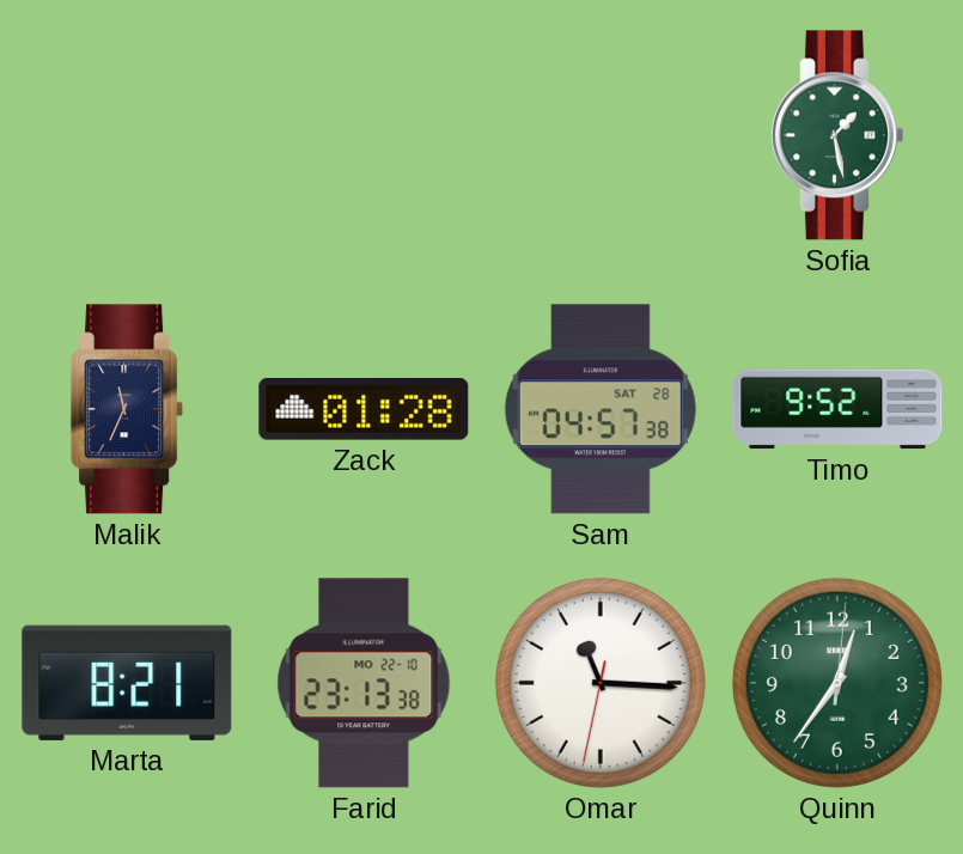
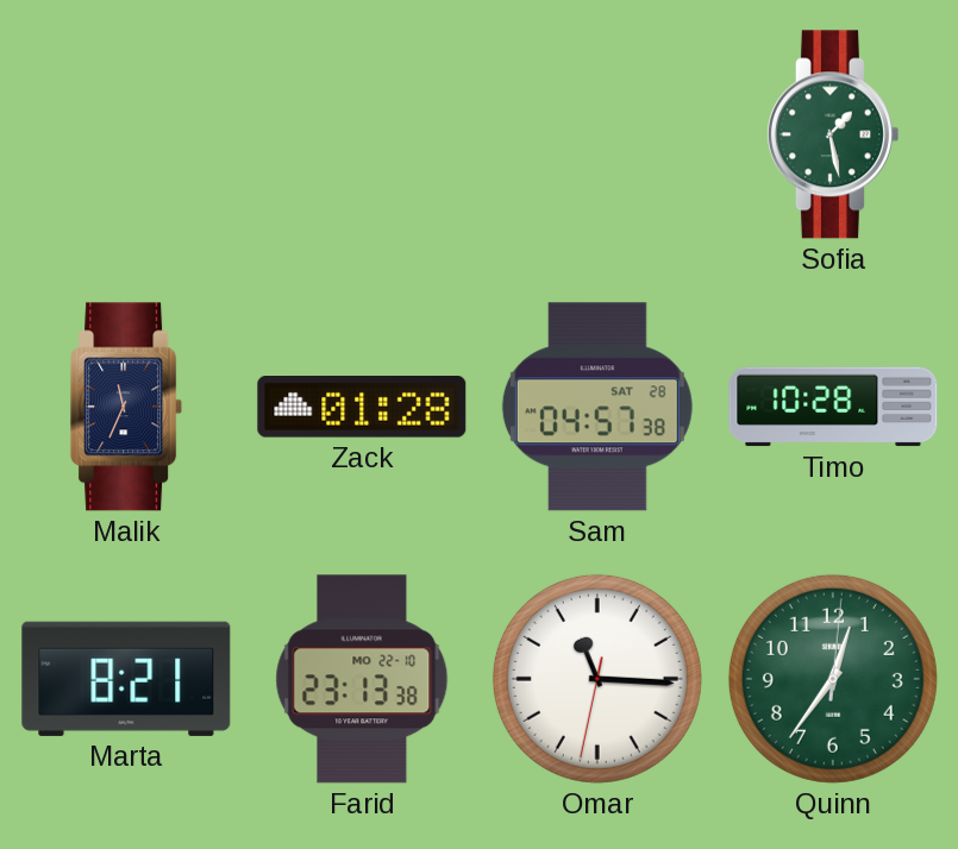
Timo: 9:52 -> 10:28 (833, 407)
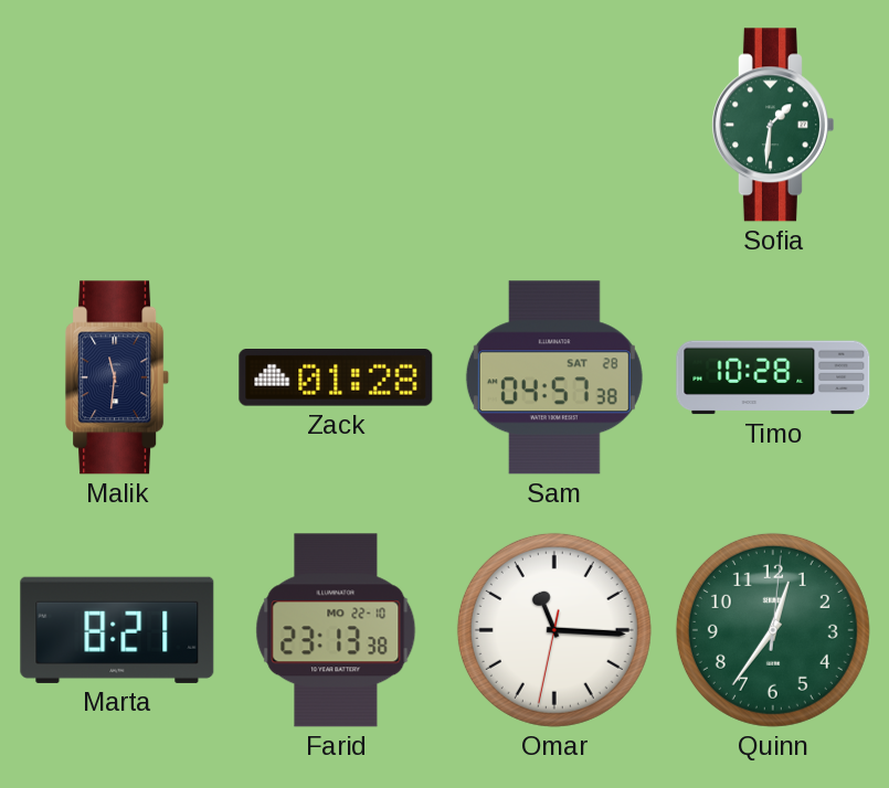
Sofia: 1:28 -> 1:31 (772, 125)
Malik: 11:34 -> 11:31 (118, 377)
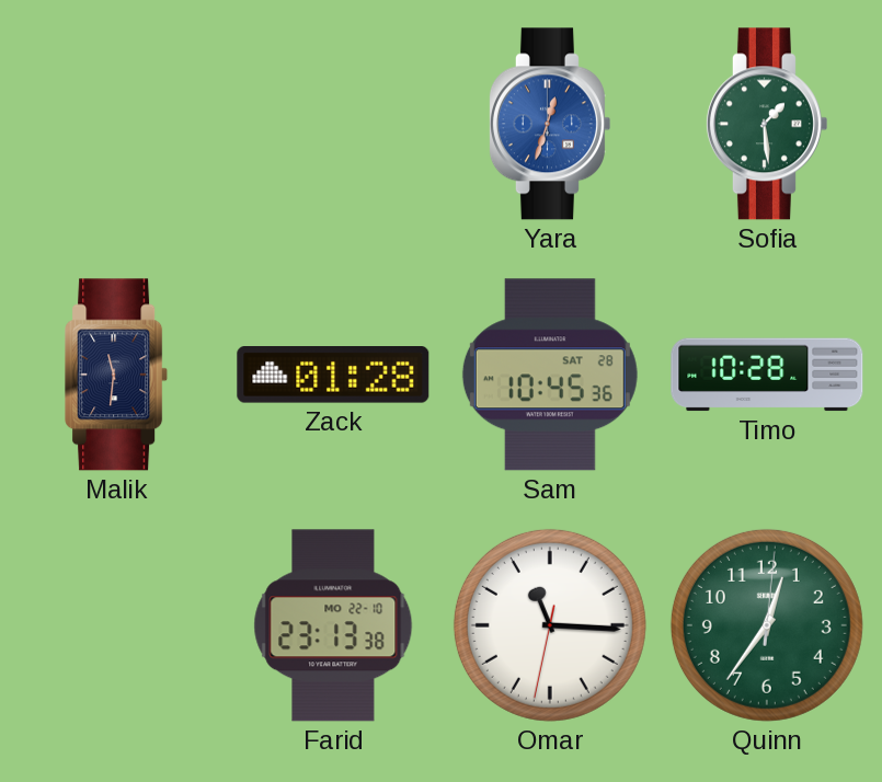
Yara: none -> 12:33 (549, 124)
Sofia: 1:31 -> 1:29 (766, 124)
Sam: 04:57 -> 10:45 (550, 375)
Marta: 8:21 -> none (117, 630)
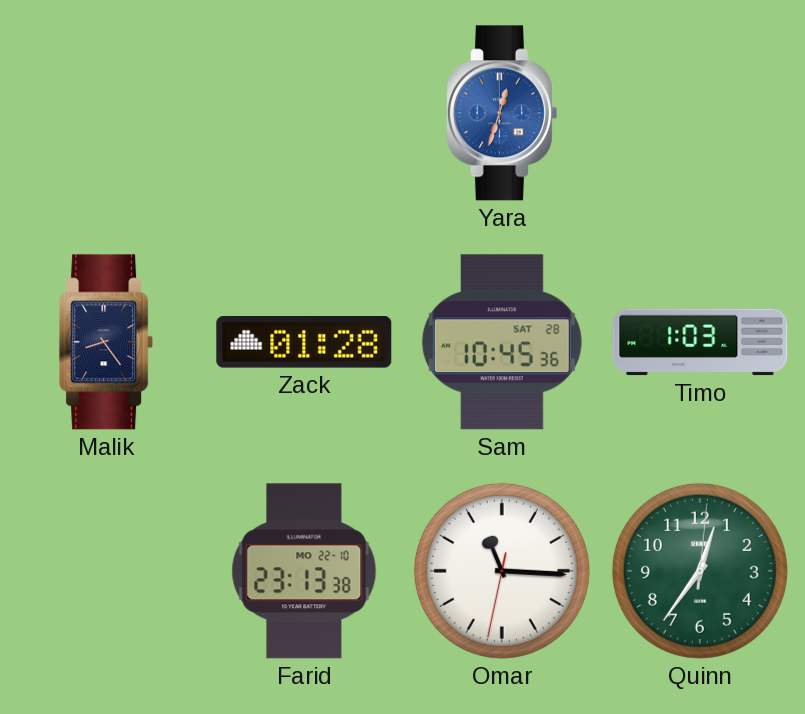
Sofia: 1:29 -> none (766, 124)
Malik: 11:31 -> 8:24 (107, 342)
Timo: 10:28 -> 1:03 (700, 342)
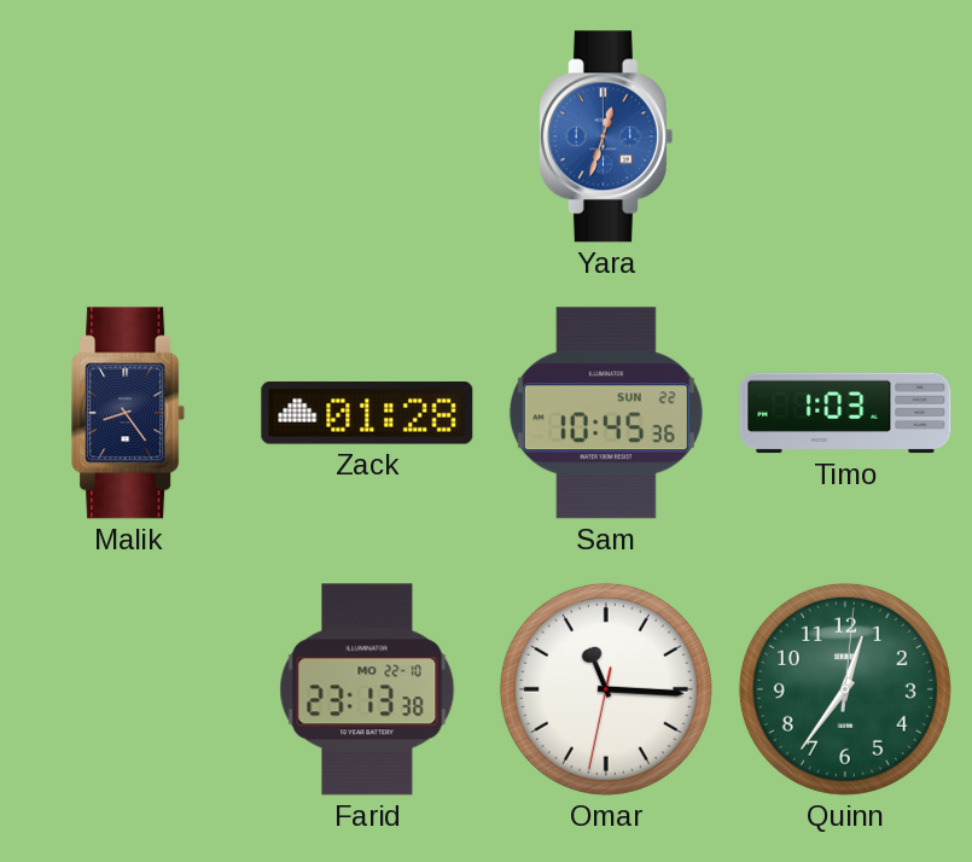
Sam date: SAT 28 -> SUN 22 (606, 413)
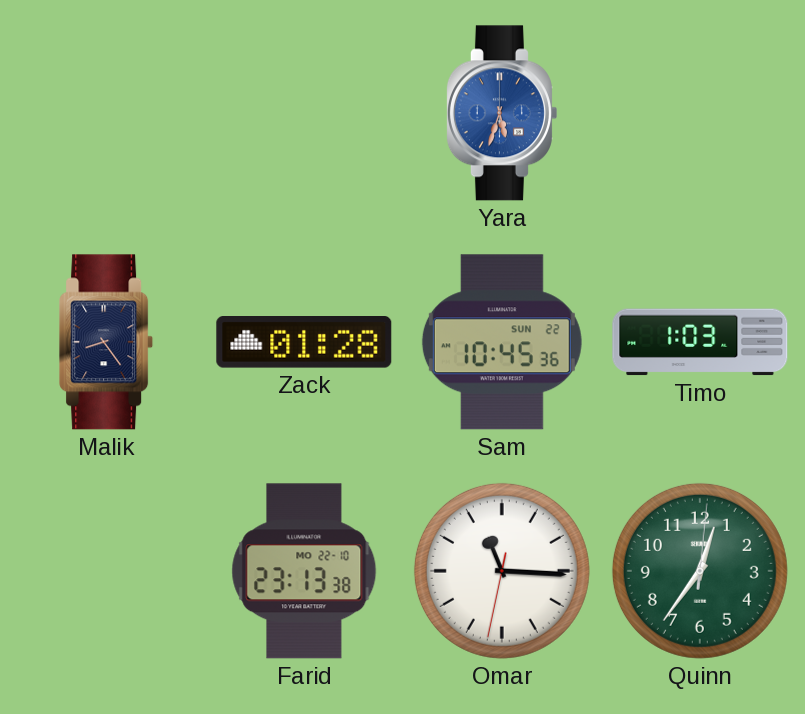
Yara: 12:33 -> 5:33 (501, 113)
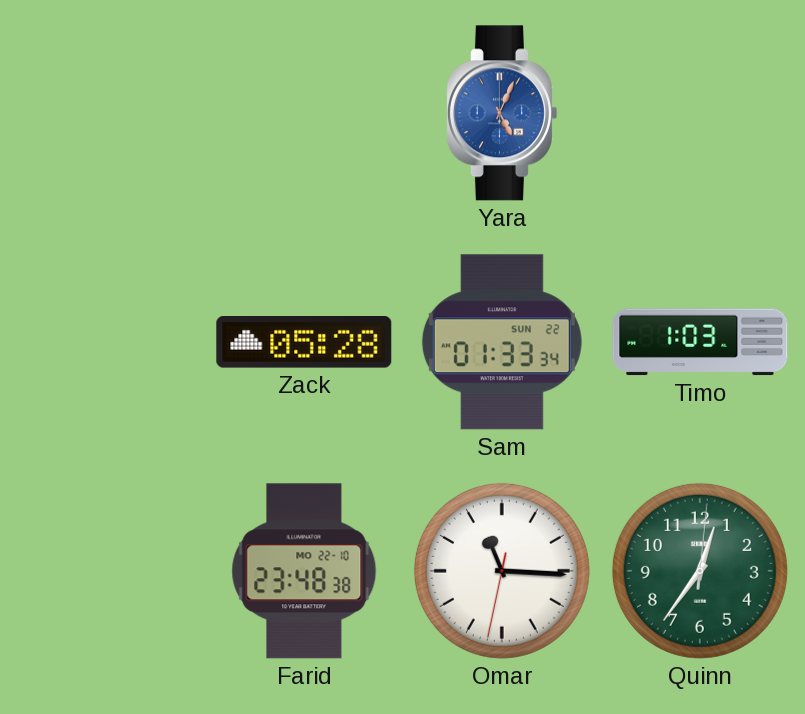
Yara: 5:33 -> 5:04 (501, 113)
Malik: 8:24 -> none (107, 342)
Zack: 01:28 -> 05:28 (304, 343)
Sam: 10:45 -> 01:33 (502, 342)
Farid: 23:13 -> 23:48 (304, 571)
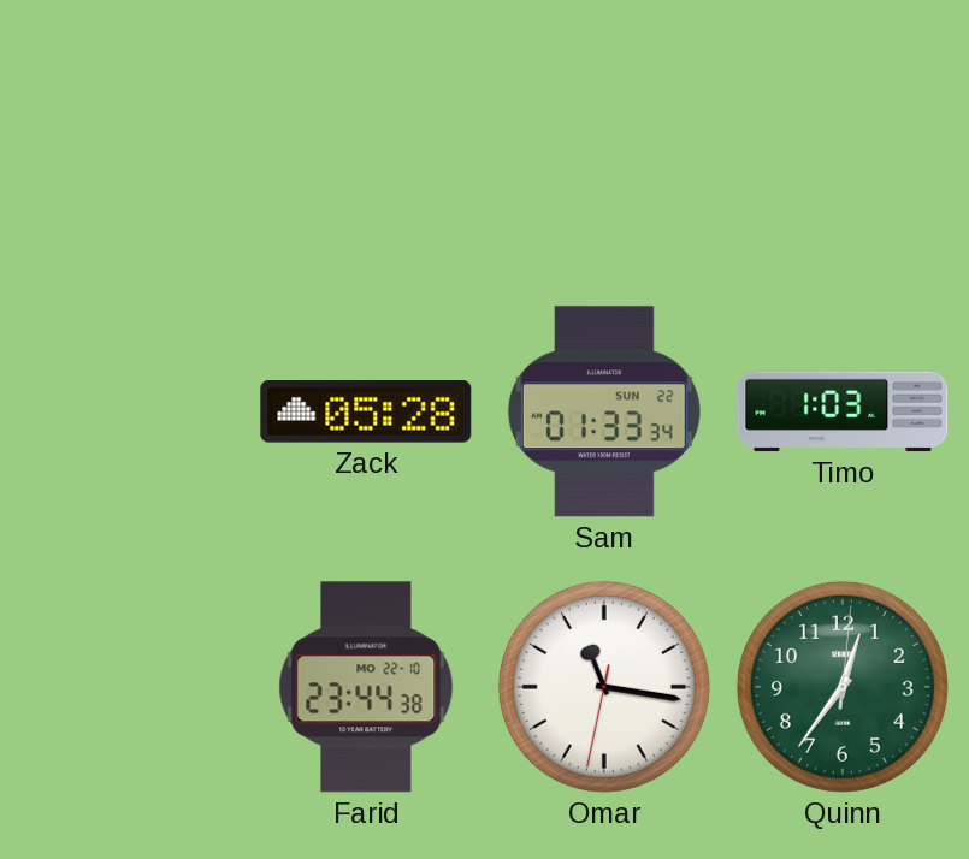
Yara: 5:04 -> none (501, 113)
Farid: 23:48 -> 23:44 (366, 687)
Omar: 11:15 -> 11:16 (604, 687)
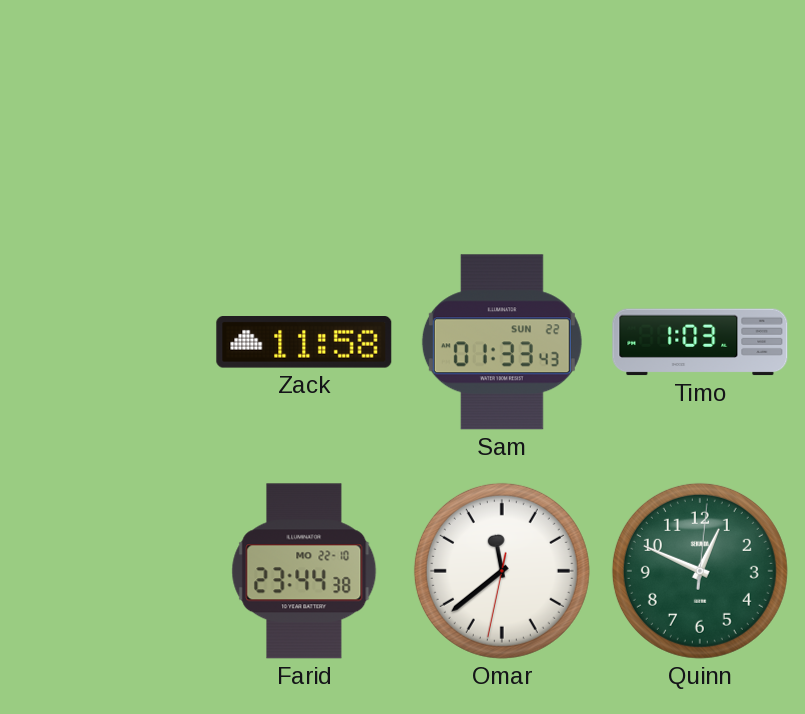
Zack: 05:28 -> 11:58 (304, 343)
Sam: 01:33:34 -> 01:33:43 (502, 342)
Omar: 11:16 -> 11:38 (502, 571)
Quinn: 12:36 -> 12:49 (700, 571)
